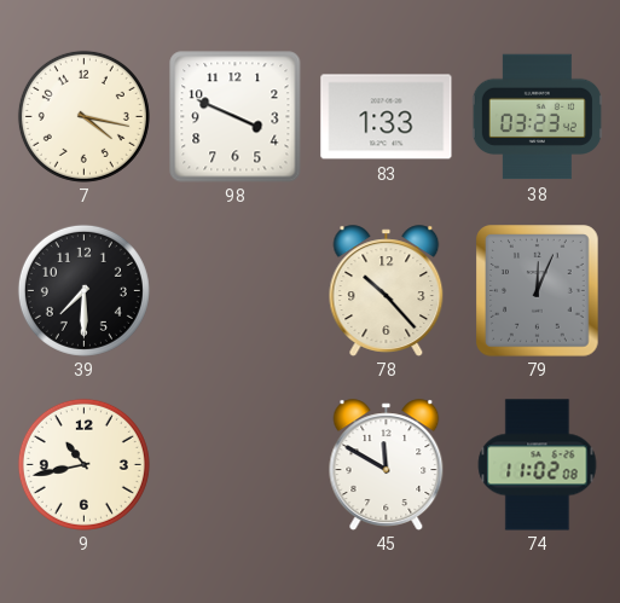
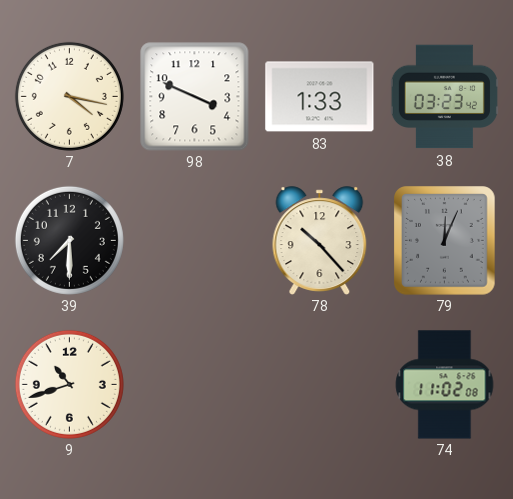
9: 10:43 -> 10:42 (69, 384)
45: 11:50 -> none (387, 465)
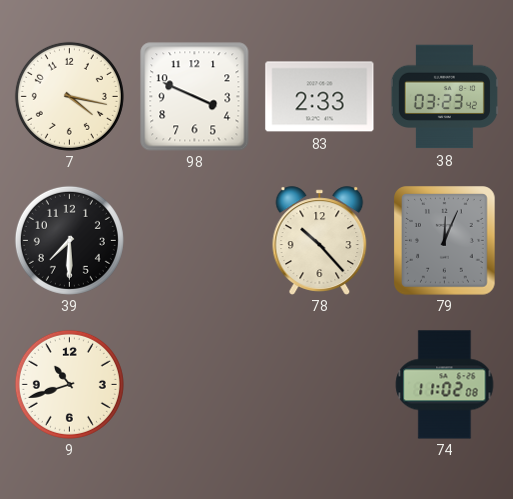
83: 1:33 -> 2:33 (320, 97)
